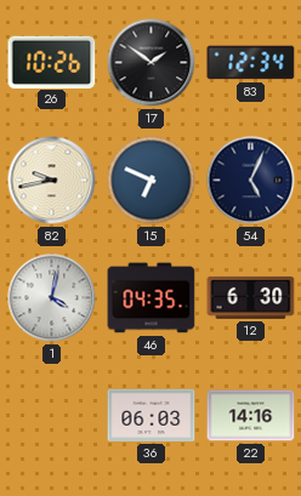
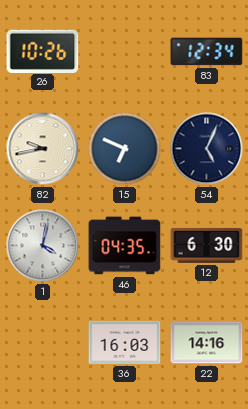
17: 1:51 -> none (152, 63)
36: 06:03 -> 16:03 (125, 342)
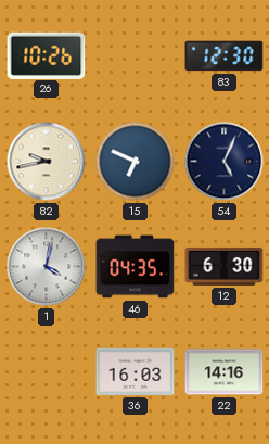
83: 12:34 -> 12:30 (225, 56)
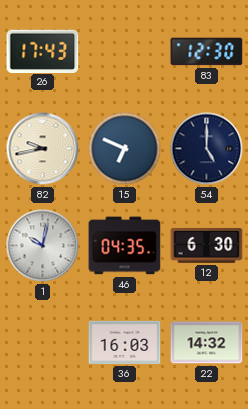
26: 10:26 -> 17:43 (43, 51)
54: 5:04 -> 5:00 (207, 149)
1: 4:02 -> 10:02 (43, 246)
22: 14:16 -> 14:32 (207, 343)
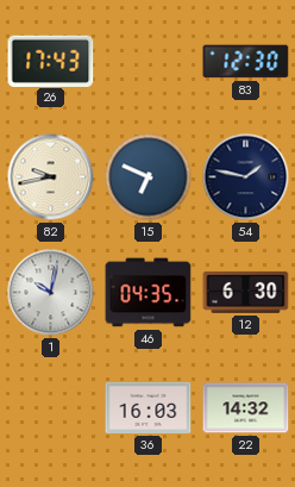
54: 5:00 -> 1:47 (246, 177)
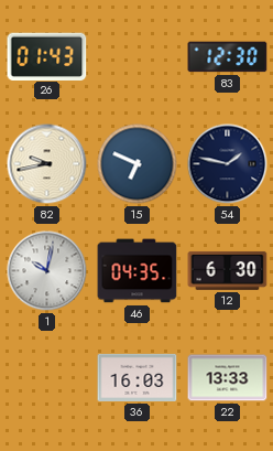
26: 17:43 -> 01:43 (47, 56)
22: 14:32 -> 13:33 (228, 378)
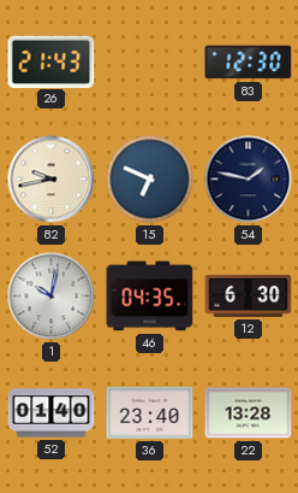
26: 01:43 -> 21:43 (52, 61)
52: none -> 01:40 (52, 413)
36: 16:03 -> 23:40 (150, 412)
22: 13:33 -> 13:28 (249, 413)
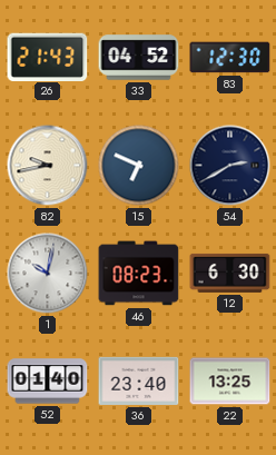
33: none -> 04:52 (139, 58)
54: 1:47 -> 2:40 (230, 166)
46: 04:35 -> 08:23 (139, 274)
22: 13:28 -> 13:25 (230, 382)
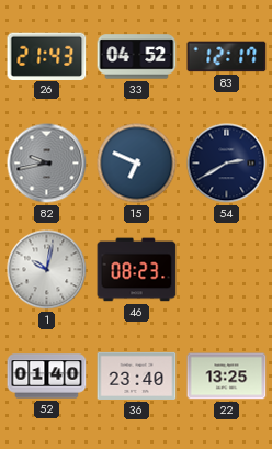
83: 12:30 -> 12:17 (227, 57)
82 dial: cream -> grey (47, 164)
12: 6:30 -> none (230, 273)
